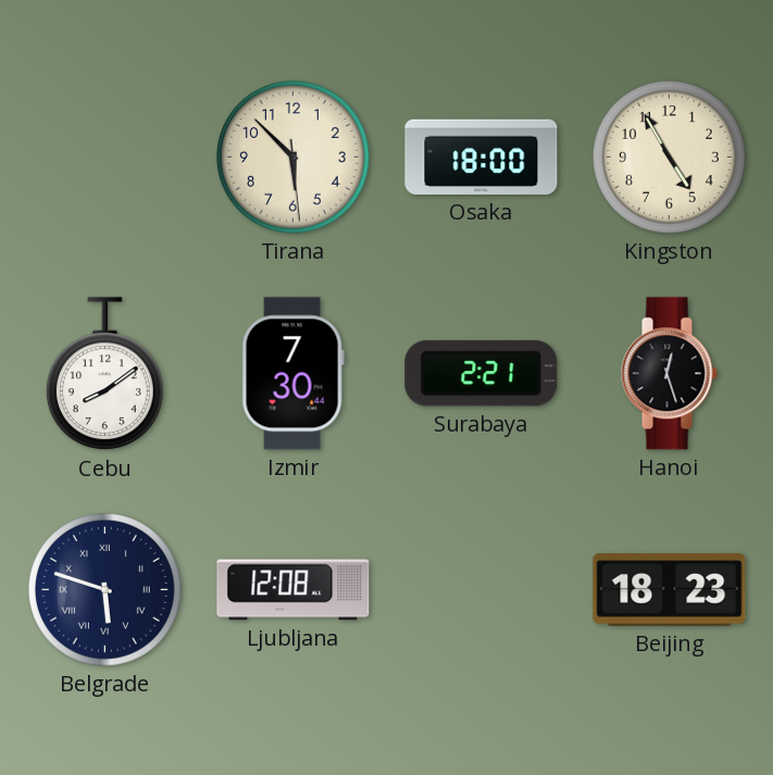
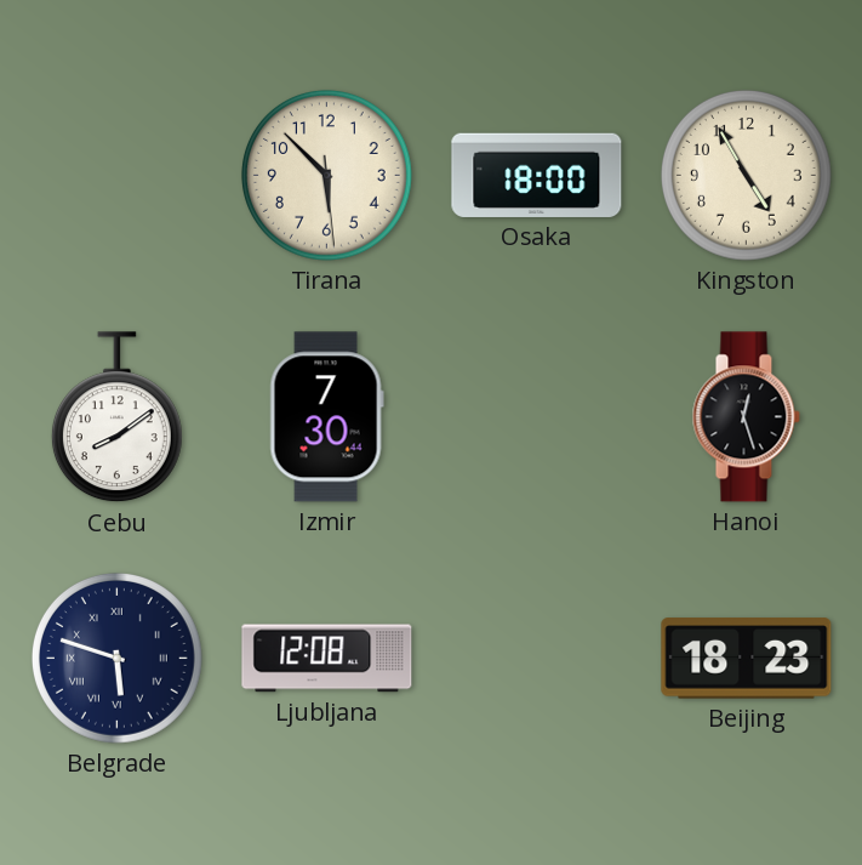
Surabaya: 2:21 -> none (482, 374)
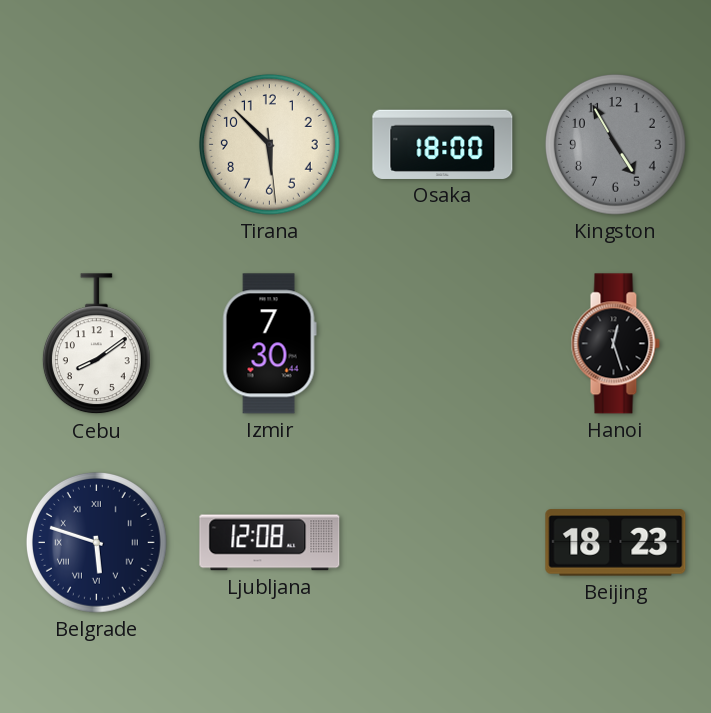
Kingston dial: cream -> grey (616, 145)
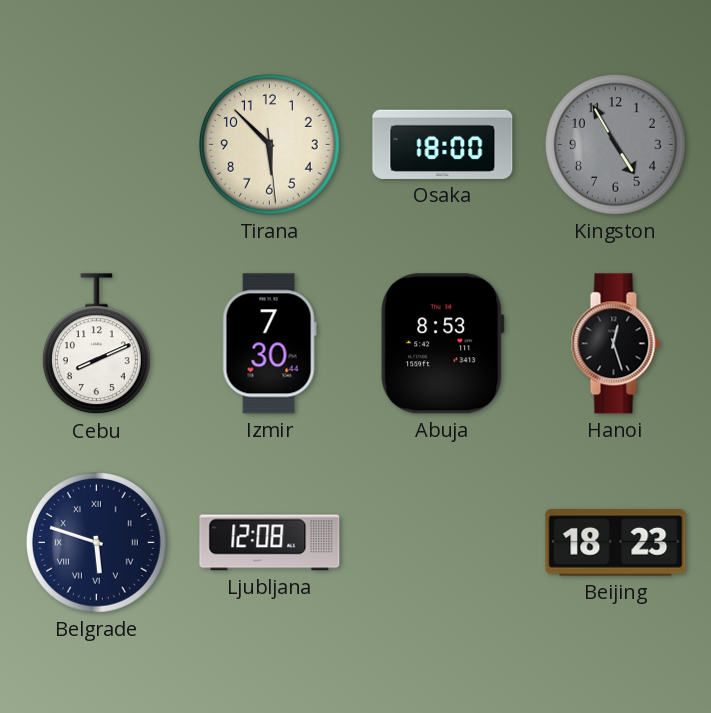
Cebu: 8:09 -> 8:11 (96, 344)
Abuja: none -> 8:53 (443, 344)
